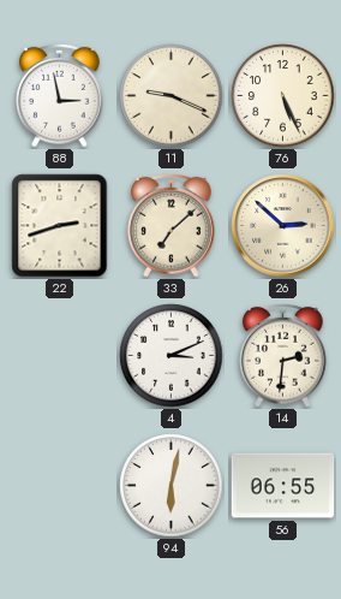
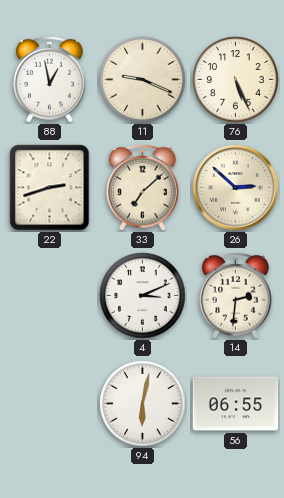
88: 2:58 -> 12:58 (50, 79)
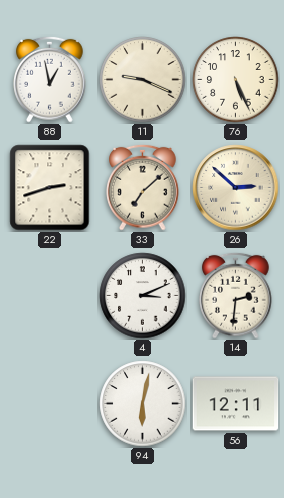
56: 06:55 -> 12:11 (236, 404)
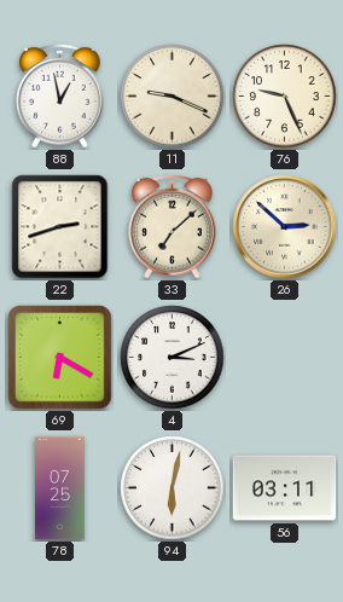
76: 5:26 -> 9:26 (285, 97)
69: none -> 6:20 (60, 358)
14: 2:31 -> none (236, 295)
78: none -> 07:25 (60, 488)
56: 12:11 -> 03:11 (285, 488)
